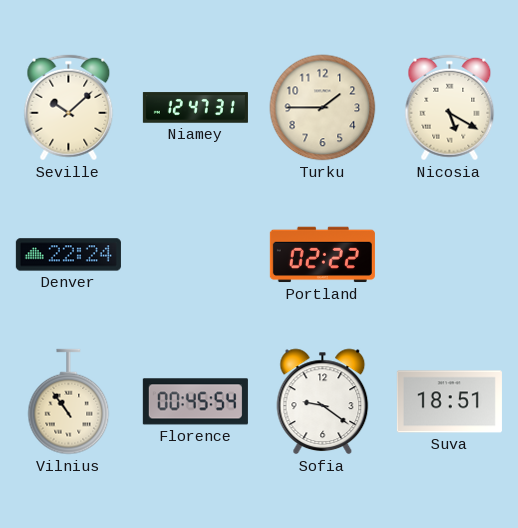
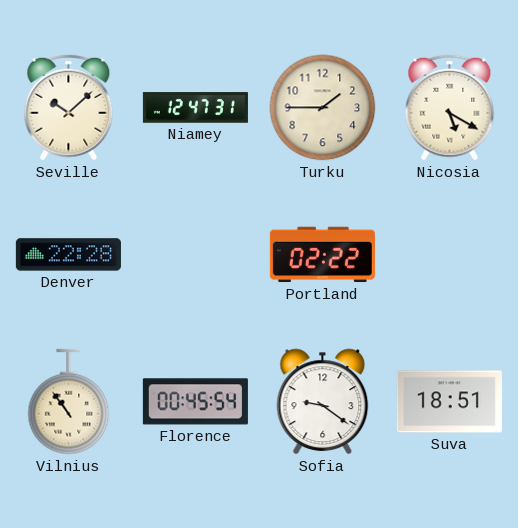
Denver: 22:24 -> 22:28 (68, 255)
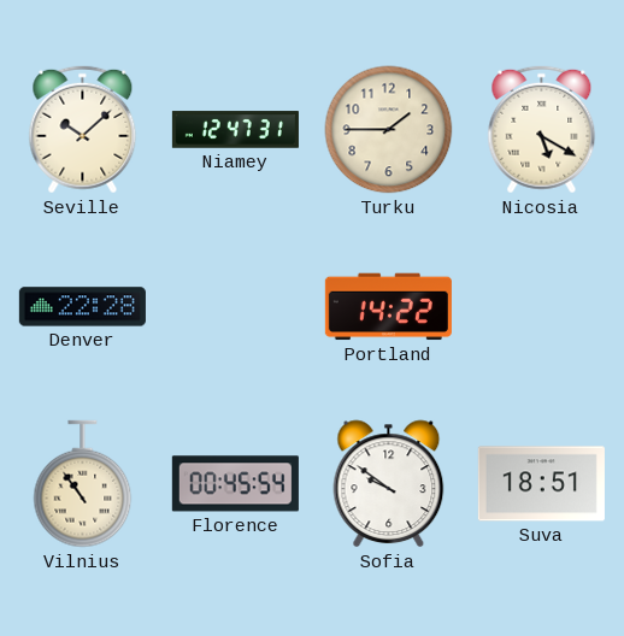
Portland: 02:22 -> 14:22 (388, 307)
Sofia: 9:21 -> 9:51 (389, 484)
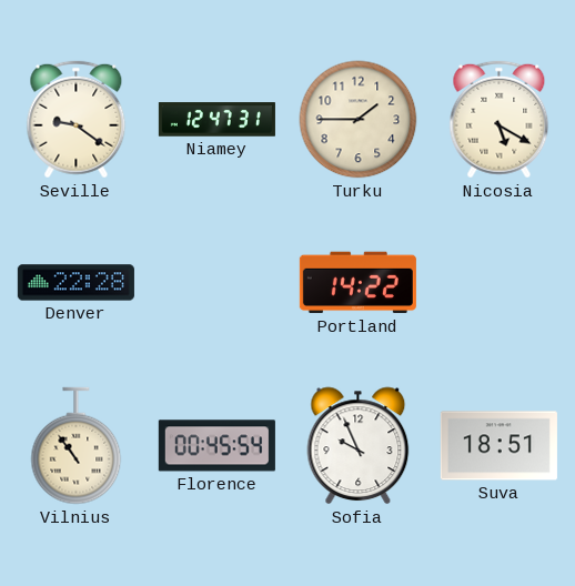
Seville: 10:08 -> 9:21 (77, 120)
Sofia: 9:51 -> 9:56 (359, 446)
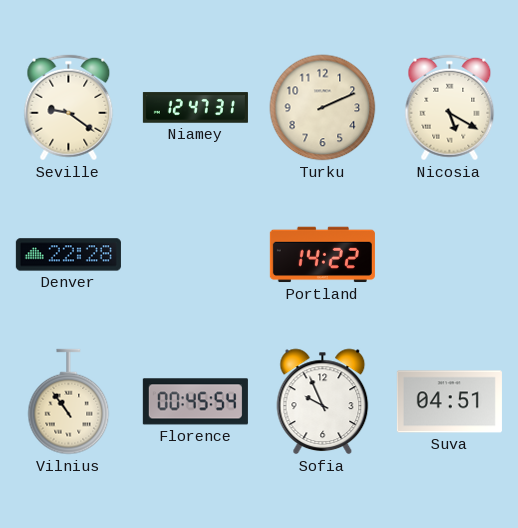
Turku: 1:45 -> 2:11 (323, 108)
Suva: 18:51 -> 04:51 (449, 402)
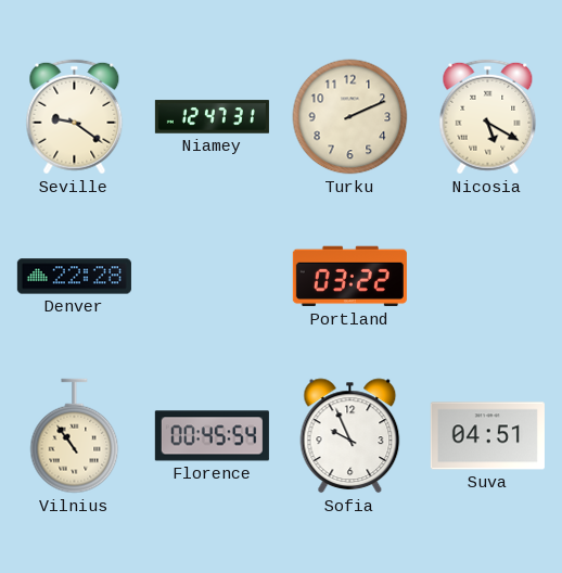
Portland: 14:22 -> 03:22 (349, 277)
